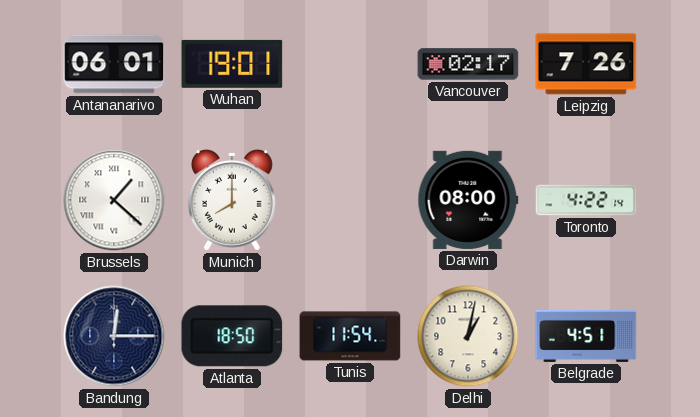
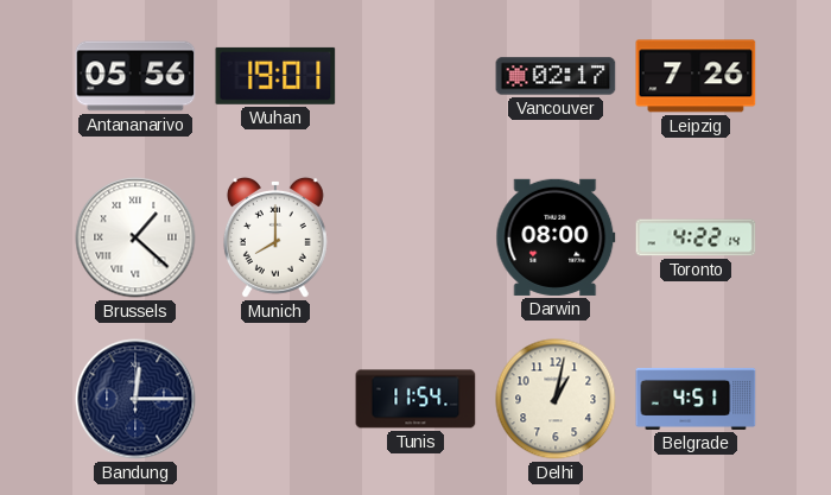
Antananarivo: 06:01 -> 05:56 (135, 76)
Atlanta: 18:50 -> none (232, 336)
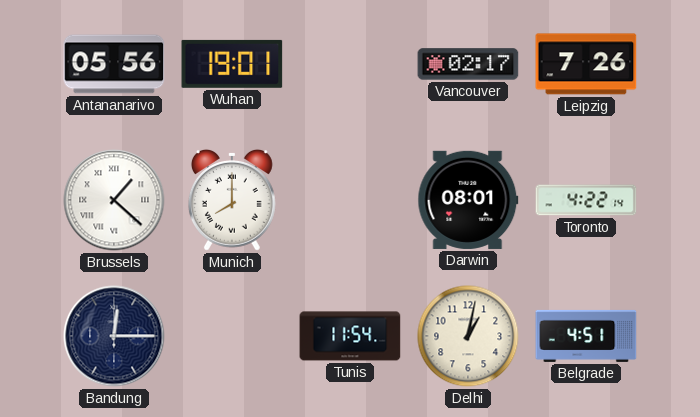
Darwin: 08:00 -> 08:01 (468, 200)
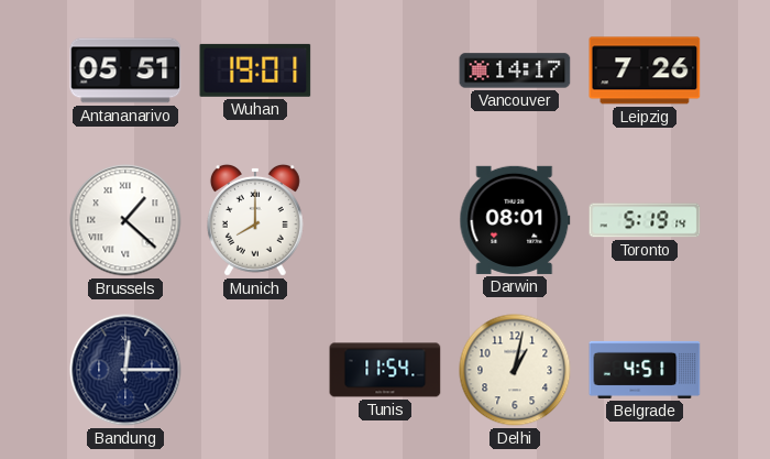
Antananarivo: 05:56 -> 05:51 (125, 70)
Vancouver: 02:17 -> 14:17 (515, 70)
Toronto: 4:22 -> 5:19 (645, 220)
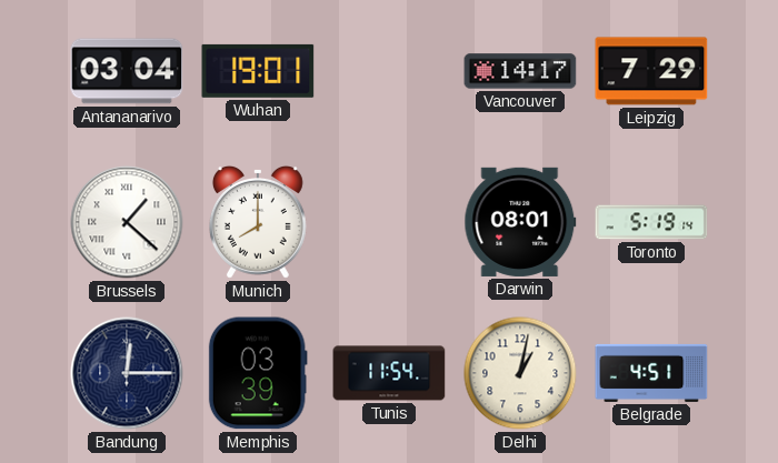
Antananarivo: 05:51 -> 03:04 (127, 71)
Leipzig: 7:26 -> 7:29 (651, 71)
Memphis: none -> 03:39 (258, 373)
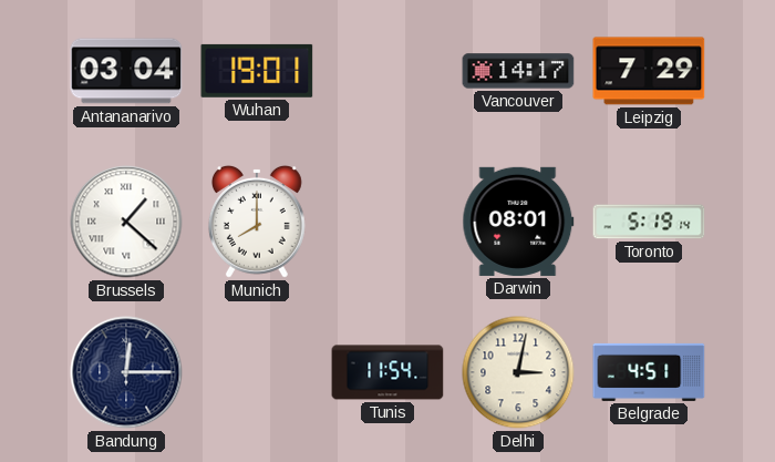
Memphis: 03:39 -> none (258, 373)
Delhi: 1:02 -> 3:02 (518, 372)
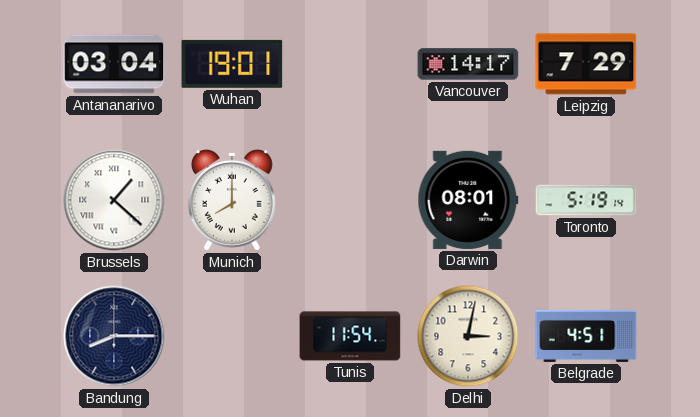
Bandung: 12:15 -> 8:15 (114, 336)
